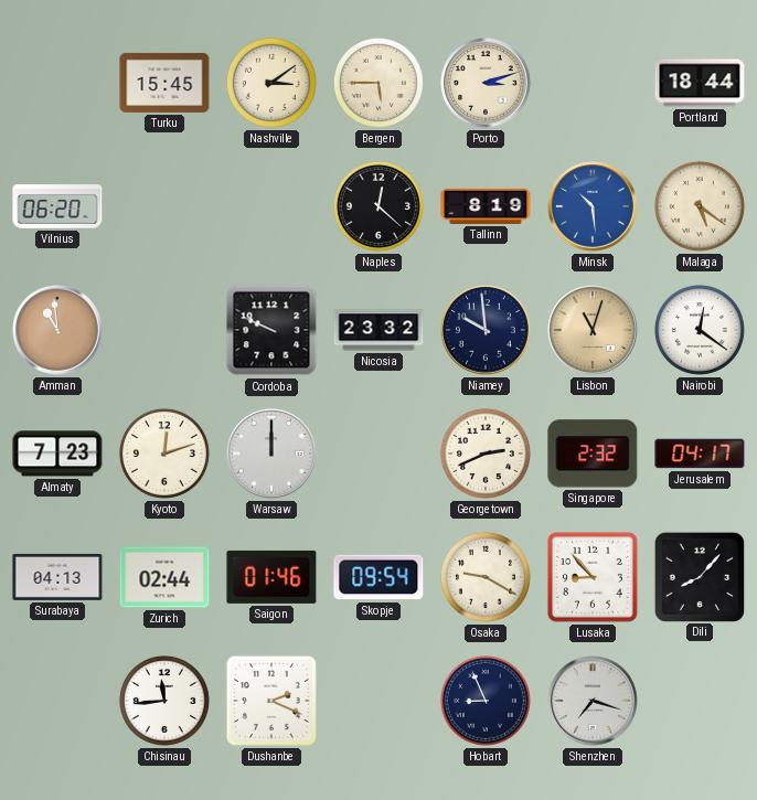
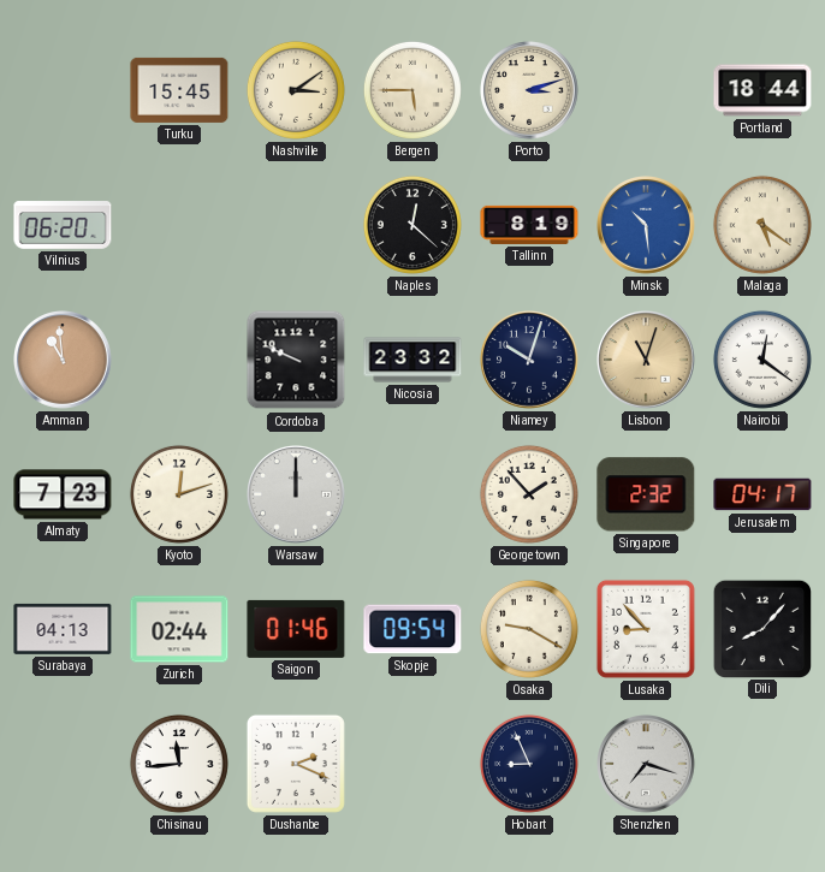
Niamey: 9:59 -> 10:03 (530, 361)
Georgetown: 2:41 -> 1:53 (529, 494)
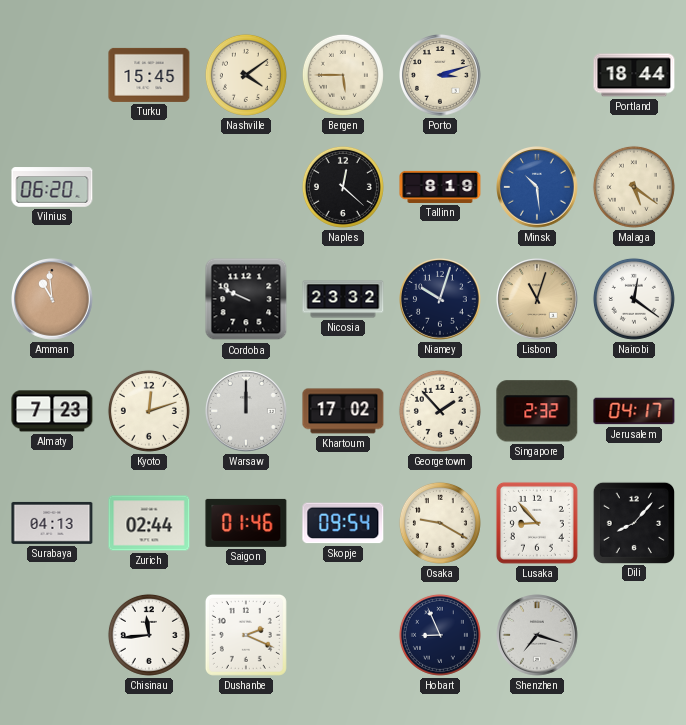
Nashville: 3:09 -> 4:09 (246, 75)
Khartoum: none -> 17:02 (343, 411)
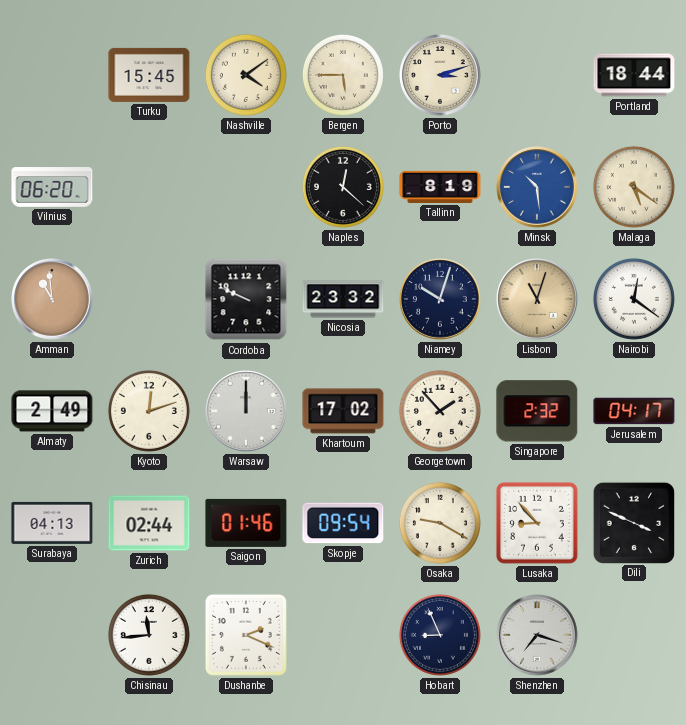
Almaty: 7:23 -> 2:49 (52, 411)
Dili: 8:07 -> 3:49 (633, 522)
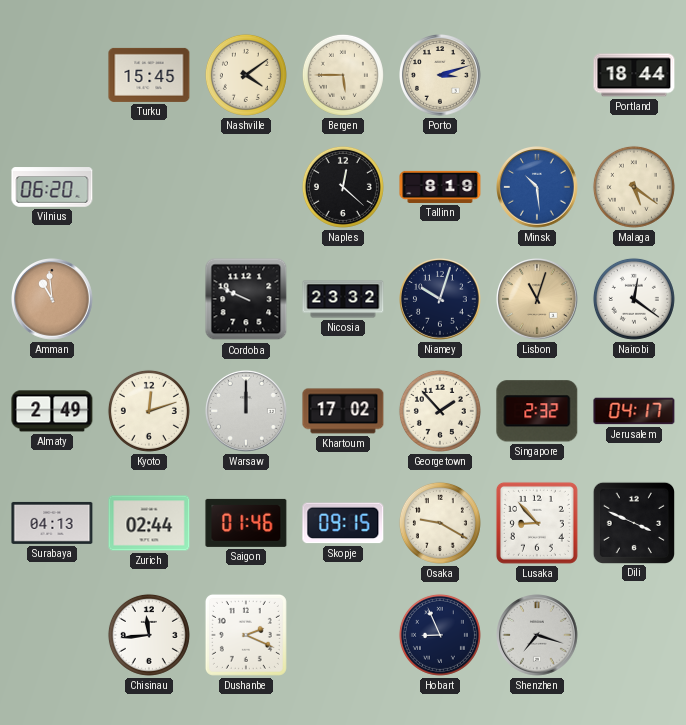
Skopje: 09:54 -> 09:15 (343, 523)
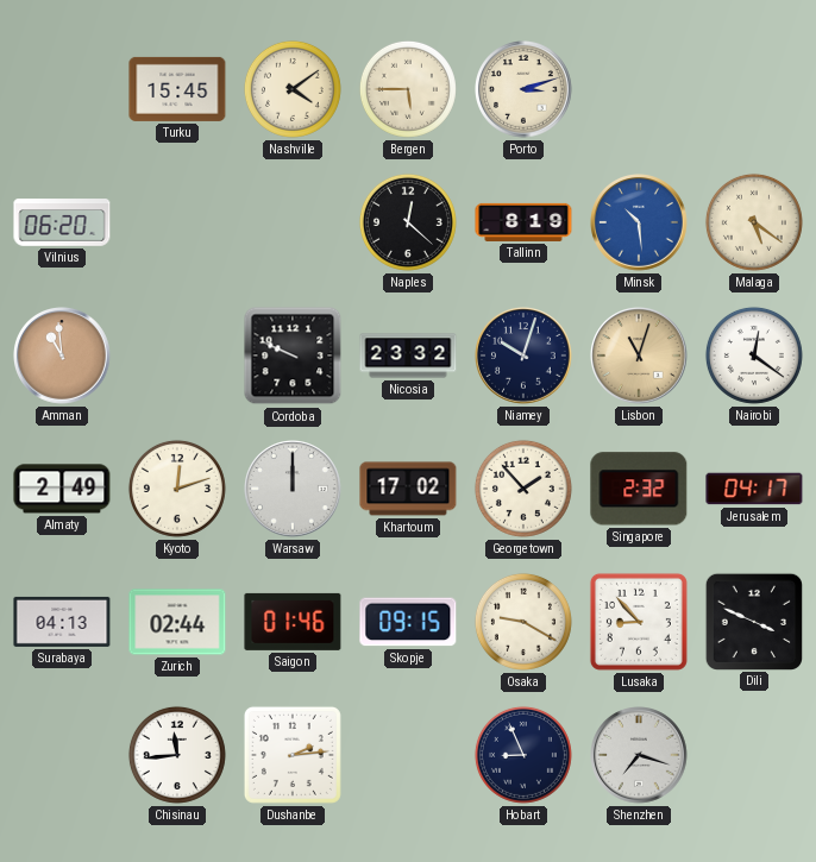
Portland: 18:44 -> none (634, 75)
Dushanbe: 2:19 -> 2:14 (293, 755)
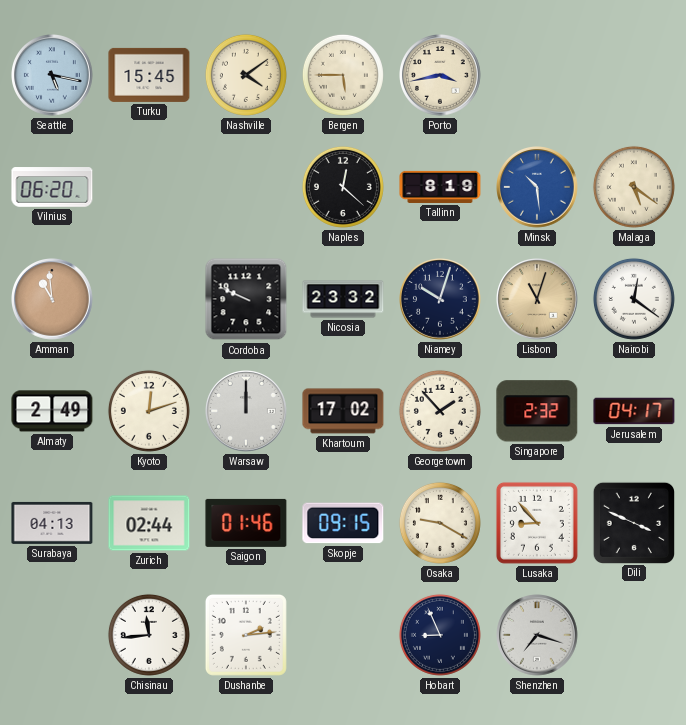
Seattle: none -> 5:17 (53, 76)
Porto: 3:12 -> 3:43 (441, 76)
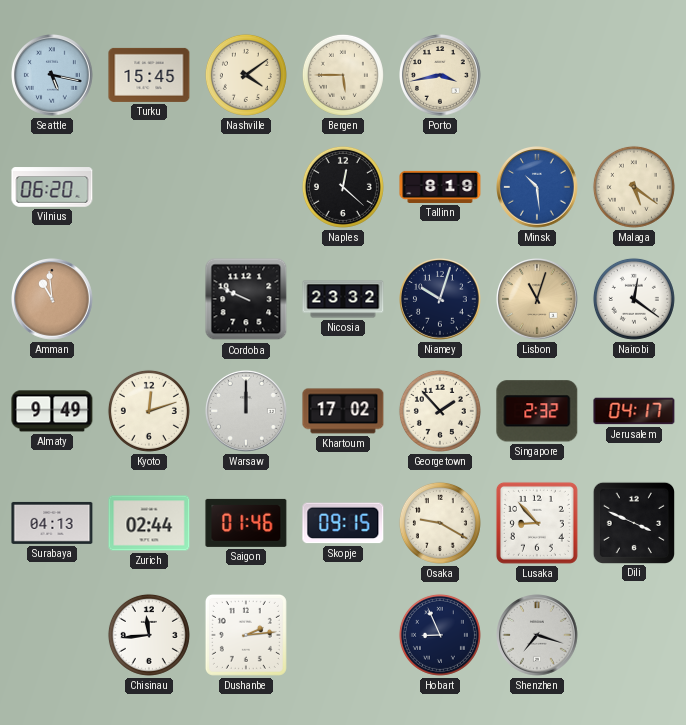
Almaty: 2:49 -> 9:49 (52, 411)
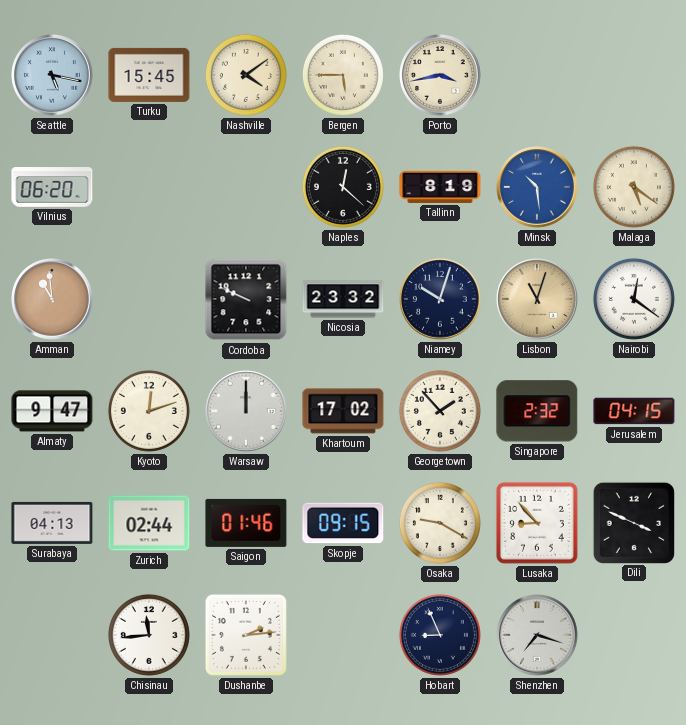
Almaty: 9:49 -> 9:47 (52, 411)
Jerusalem: 04:17 -> 04:15 (634, 411)
